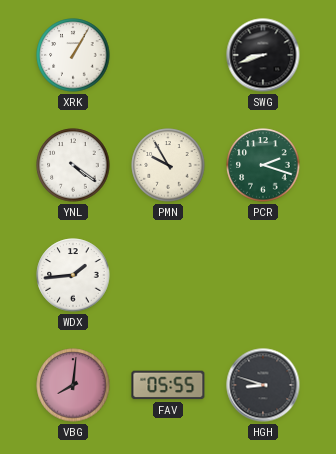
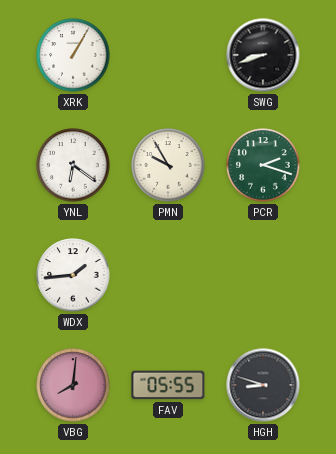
YNL: 4:21 -> 6:21 (73, 165)
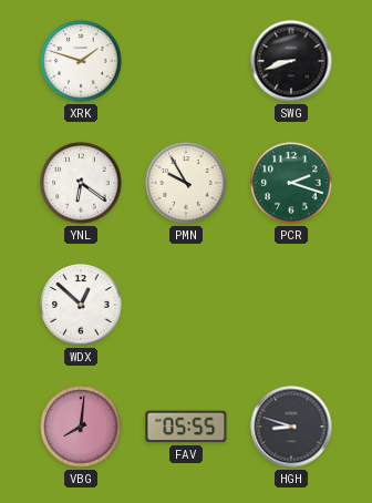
XRK: 1:05 -> 1:48 (81, 61)
WDX: 1:44 -> 12:52 (81, 305)
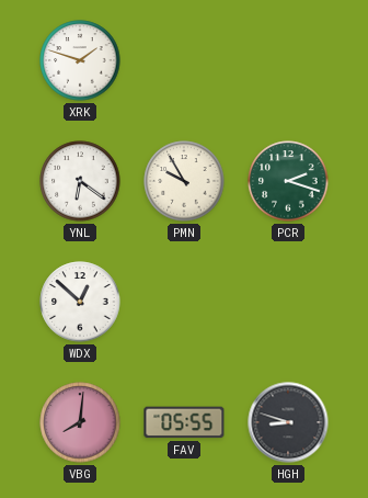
SWG: 8:42 -> none (291, 61)
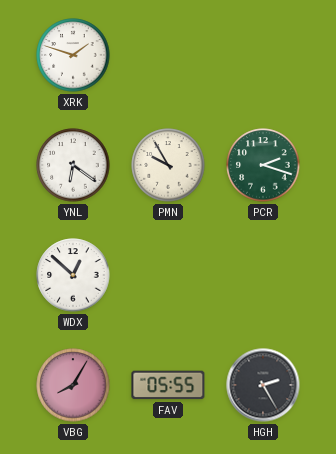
VBG: 8:01 -> 8:05 (73, 385)
HGH: 8:48 -> 2:25 (263, 385)
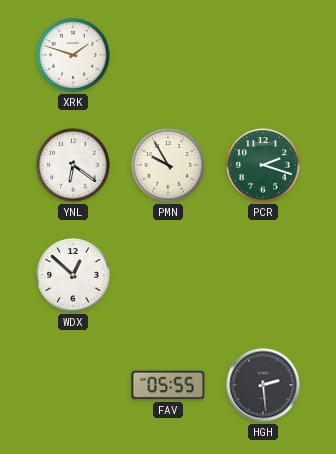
VBG: 8:05 -> none (73, 385)
HGH: 2:25 -> 2:29 (263, 385)
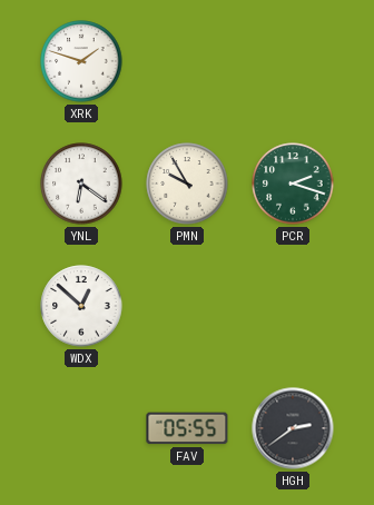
HGH: 2:29 -> 2:39 (293, 428)
